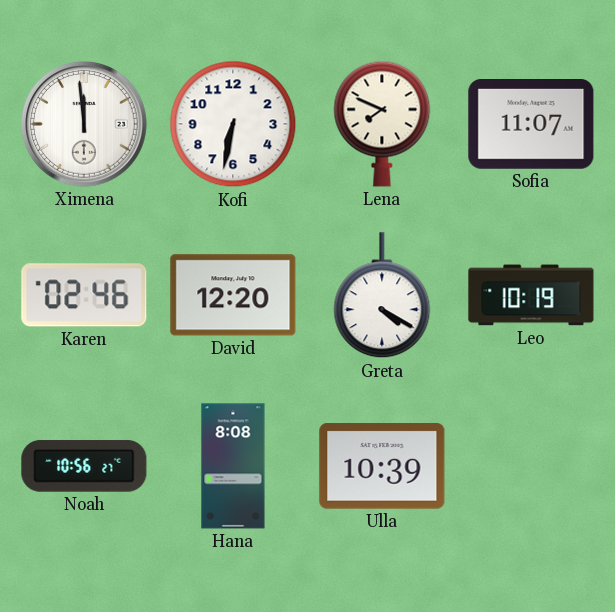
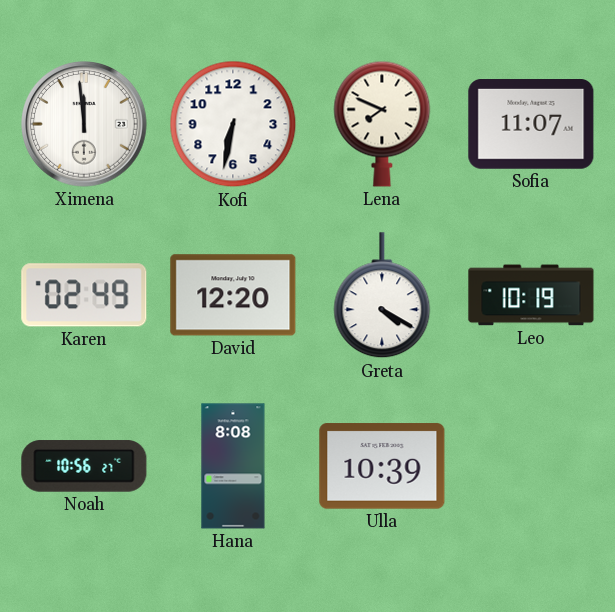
Karen: 02:46 -> 02:49 (84, 295)
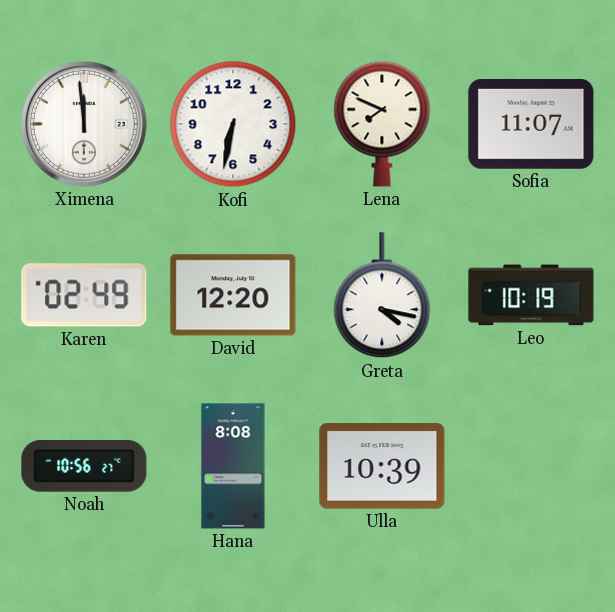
Greta: 4:20 -> 4:17 (382, 296)
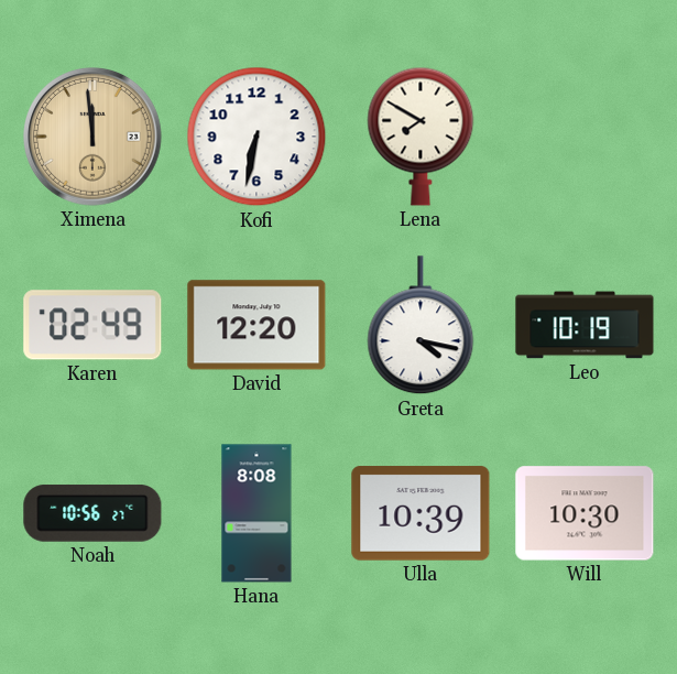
Ximena dial: white -> champagne (94, 138)
Lena: 7:49 -> 7:50 (421, 137)
Sofia: 11:07 -> none (531, 125)
Will: none -> 10:30 (585, 513)
